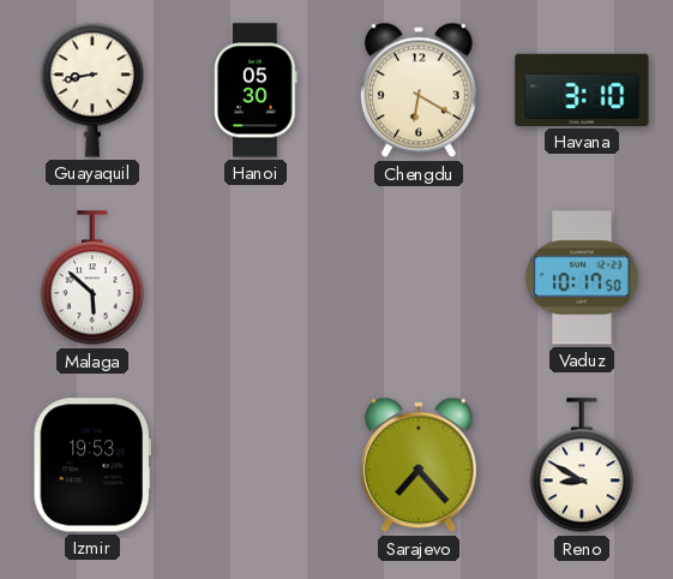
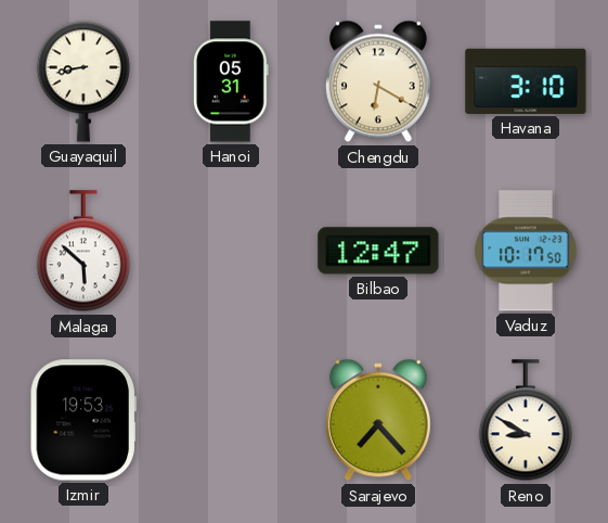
Hanoi: 05:30 -> 05:31 (232, 81)
Bilbao: none -> 12:47 (378, 251)
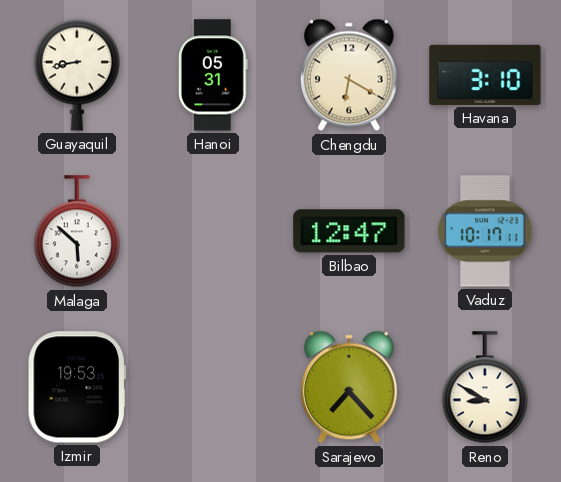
Vaduz: 10:17:50 -> 10:17:11 (485, 231)
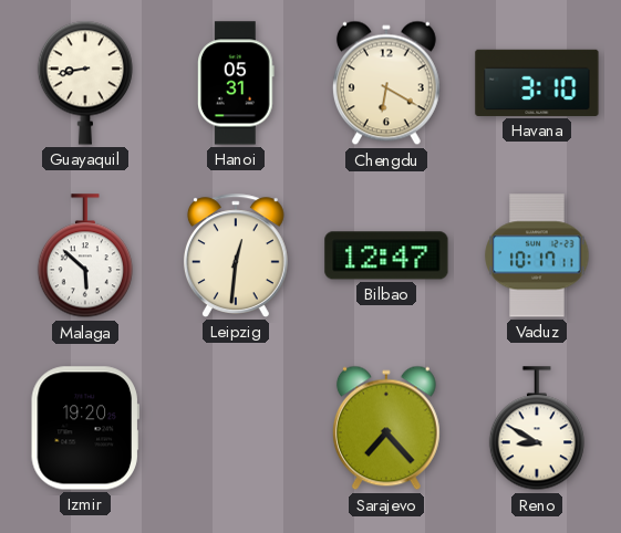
Leipzig: none -> 12:31 (236, 255)
Izmir: 19:53 -> 19:20 (85, 428)
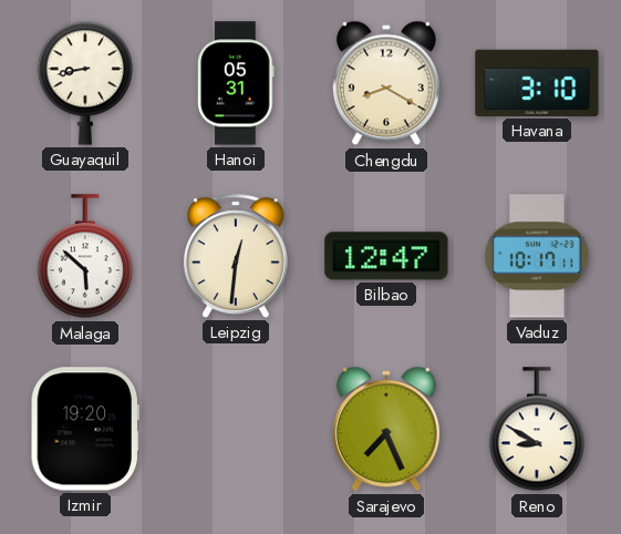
Chengdu: 6:20 -> 8:20 (386, 83)
Sarajevo: 7:23 -> 7:26 (386, 429)
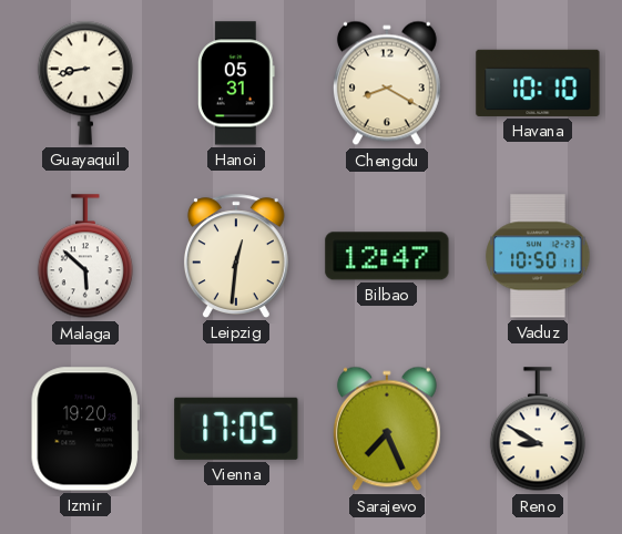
Havana: 3:10 -> 10:10 (538, 83)
Vaduz: 10:17 -> 10:50 (538, 256)
Vienna: none -> 17:05 (236, 429)
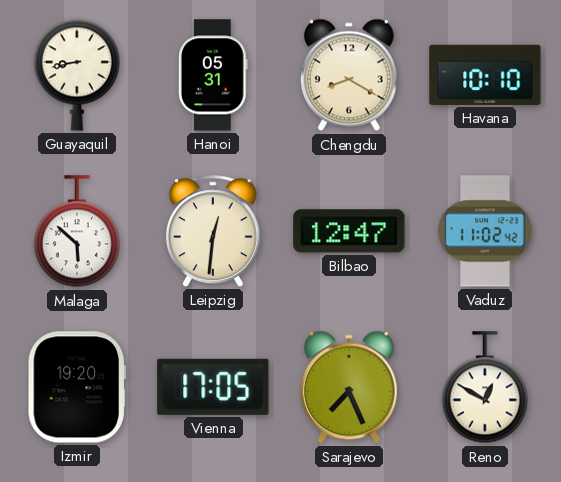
Vaduz: 10:50 -> 11:02 (485, 231)
Reno: 8:50 -> 12:50 (485, 388)
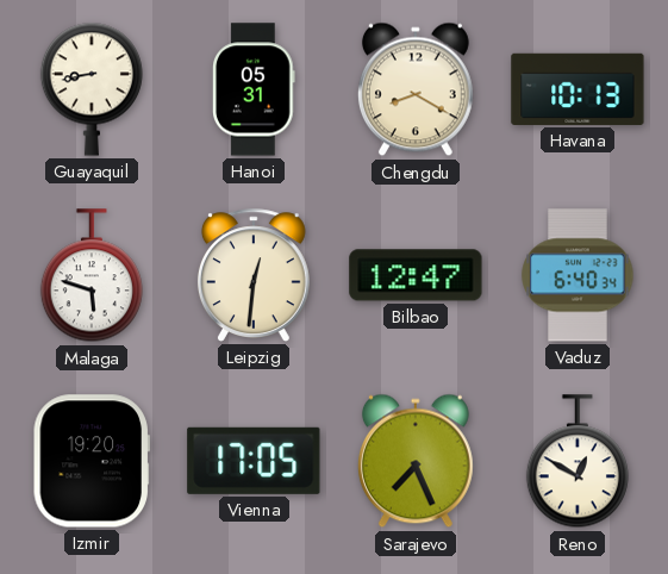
Havana: 10:10 -> 10:13 (578, 89)
Malaga: 5:52 -> 5:48 (92, 276)
Vaduz: 11:02 -> 6:40 (578, 275)
